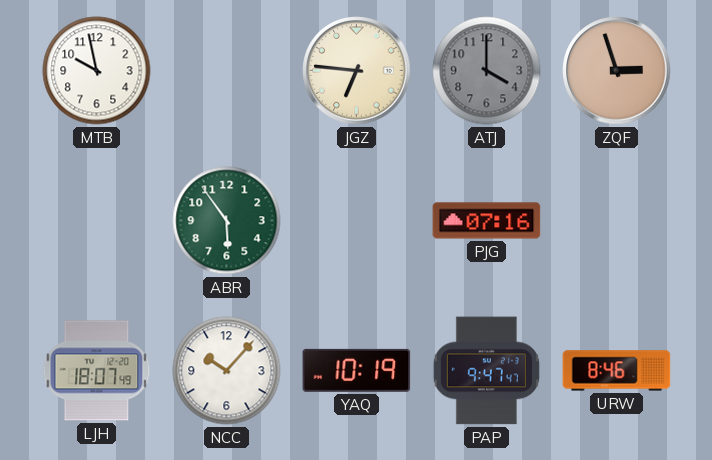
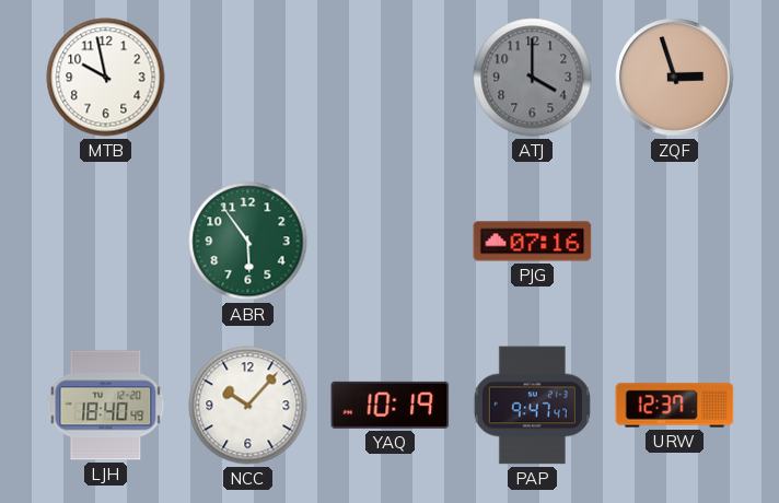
JGZ: 6:46 -> none (357, 71)
LJH: 18:07 -> 18:40 (106, 406)
URW: 8:46 -> 12:37 (675, 406)
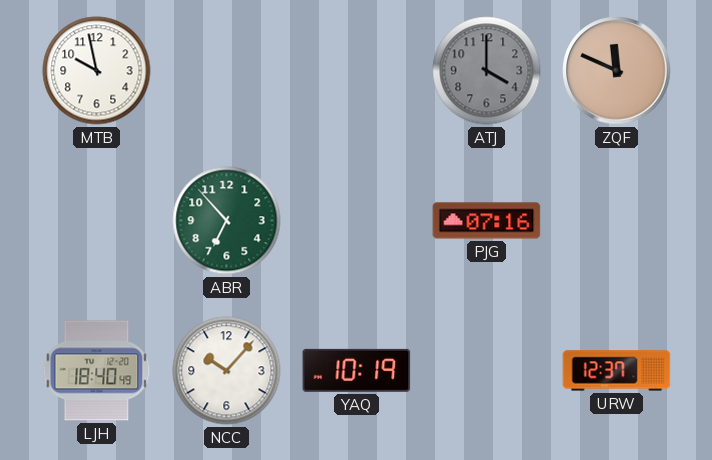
ZQF: 2:57 -> 11:49 (617, 71)
ABR: 5:54 -> 6:53 (227, 221)
PAP: 9:47 -> none (532, 406)
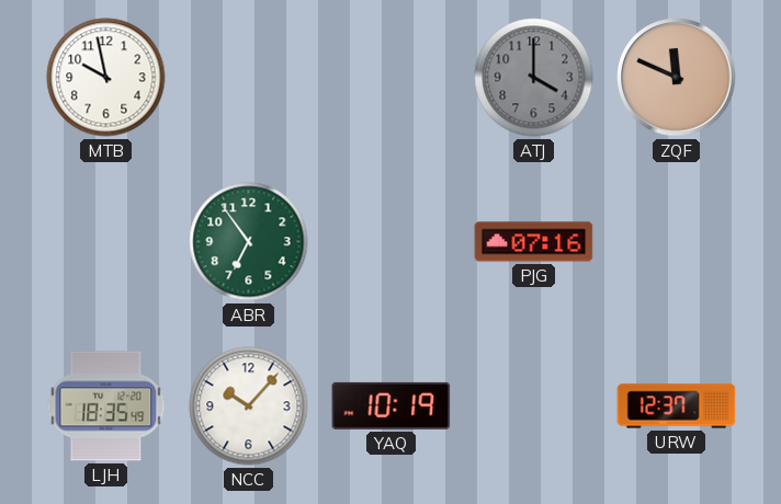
ABR: 6:53 -> 6:54 (249, 242)
LJH: 18:40 -> 18:35 (106, 406)
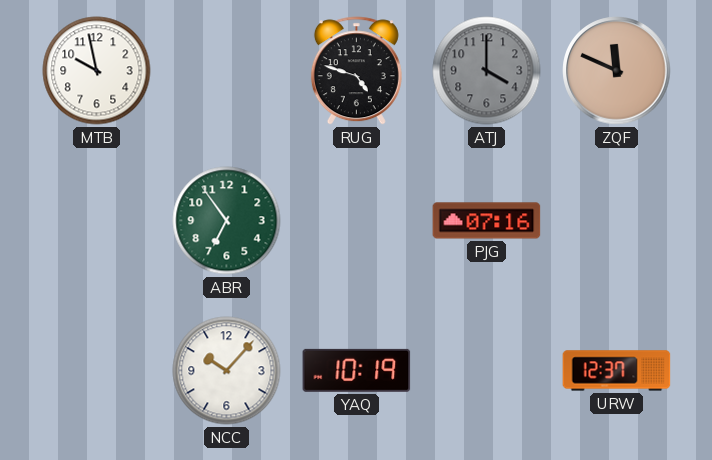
RUG: none -> 4:48 (356, 71)
LJH: 18:35 -> none (106, 406)
